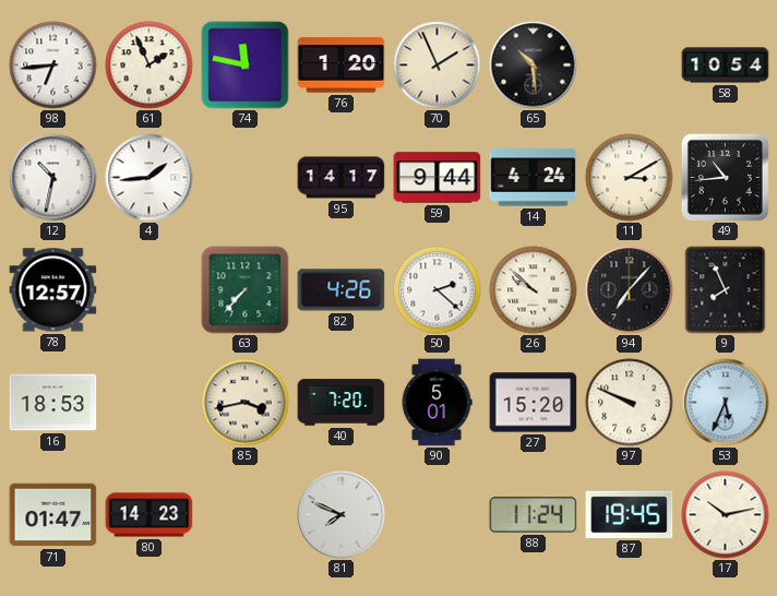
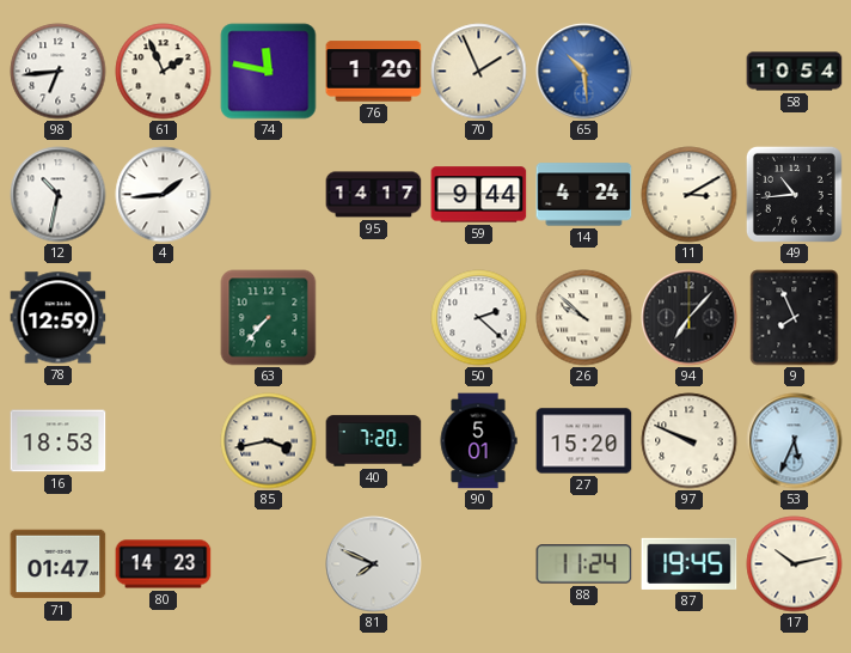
65 dial: black -> blue (584, 72)
78: 12:57 -> 12:59 (59, 318)
82: 4:26 -> none (342, 290)
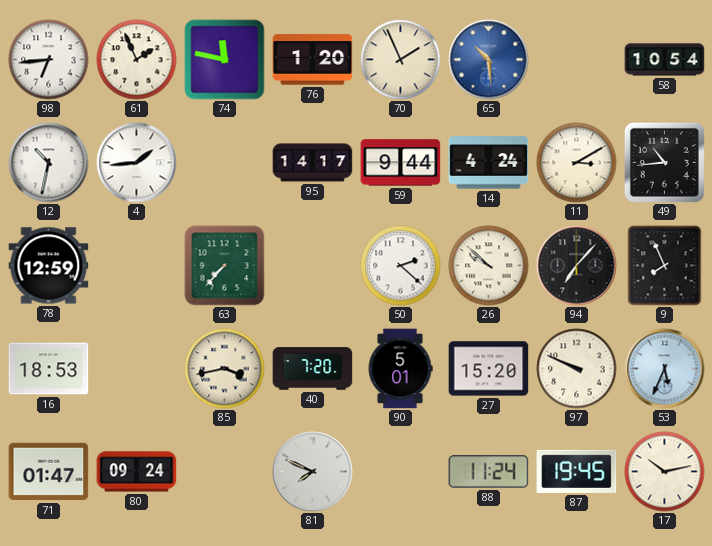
80: 14:23 -> 09:24 (137, 472)
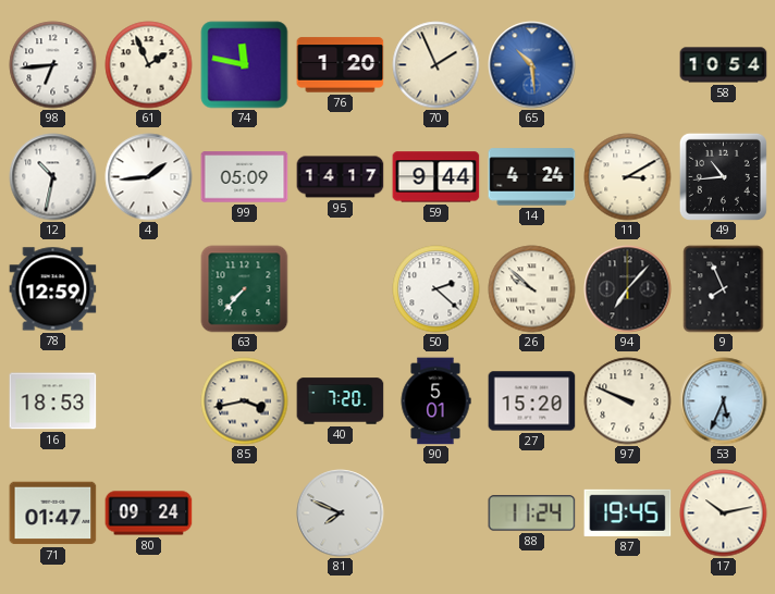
99: none -> 05:09 (245, 177)
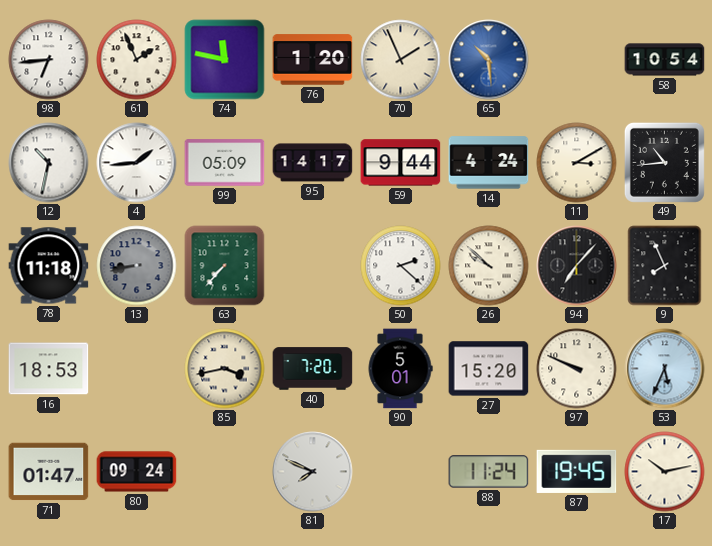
78: 12:59 -> 11:18 (49, 266)
13: none -> 8:43 (137, 266)
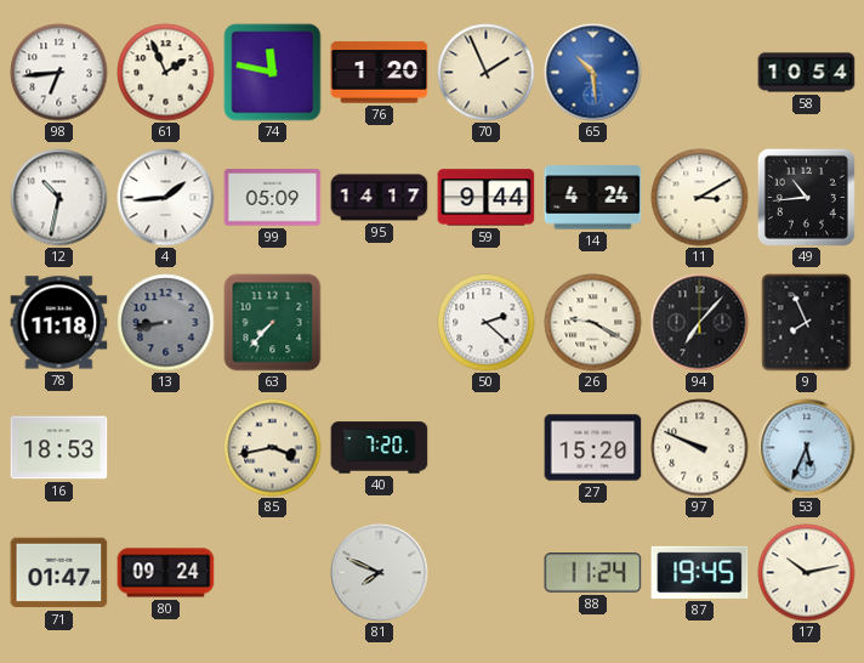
26: 9:52 -> 9:20 (593, 323)
90: 5:01 -> none (400, 369)
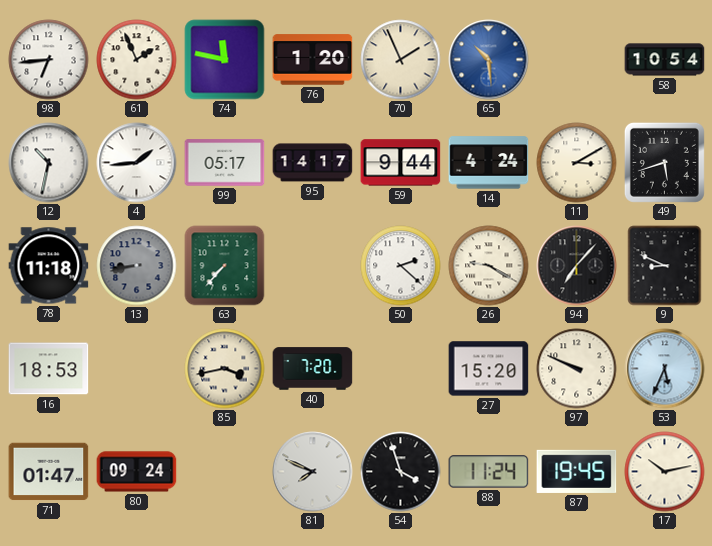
99: 05:09 -> 05:17 (225, 163)
49: 10:44 -> 5:42 (664, 162)
9: 7:56 -> 8:49 (665, 266)
54: none -> 3:57 (401, 472)
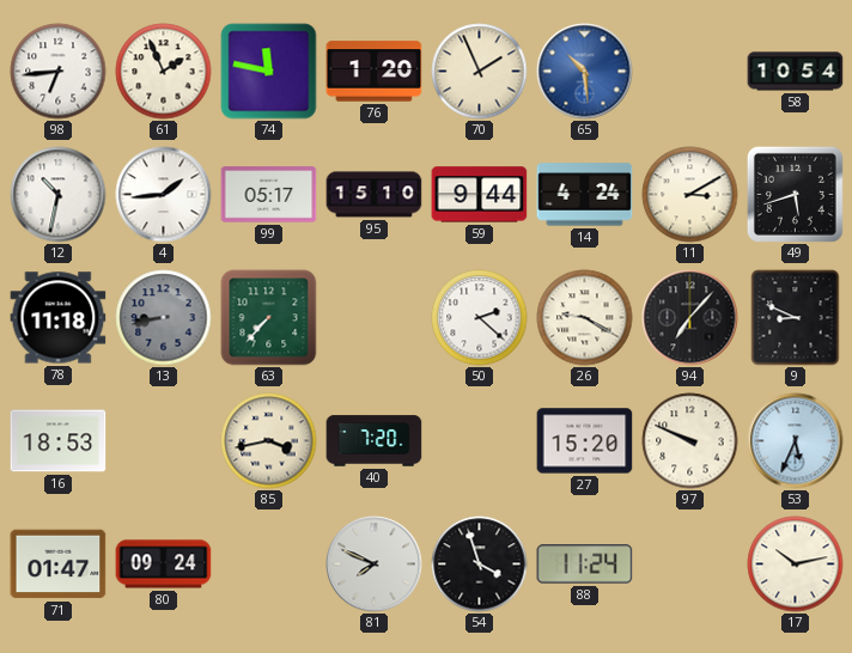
95: 14:17 -> 15:10 (375, 195)
87: 19:45 -> none (577, 471)
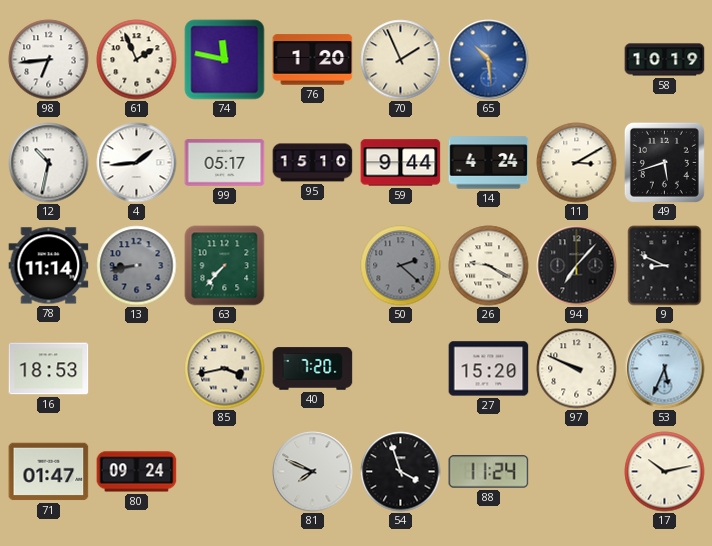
58: 10:54 -> 10:19 (665, 60)
78: 11:18 -> 11:14 (49, 266)
50 dial: white -> grey (401, 266)
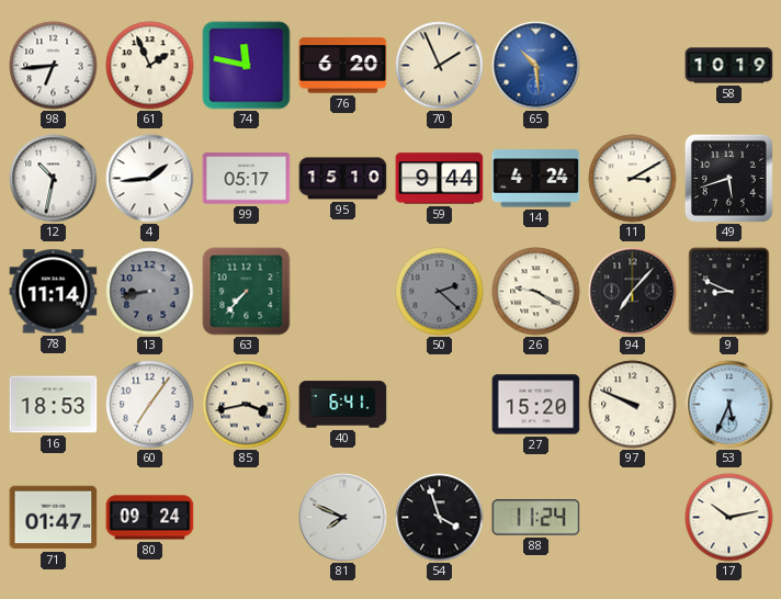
76: 1:20 -> 6:20 (343, 66)
60: none -> 7:06 (150, 405)
40: 7:20 -> 6:41 (343, 405)
